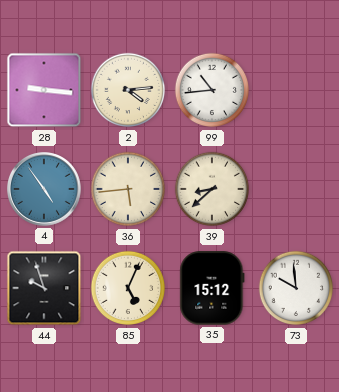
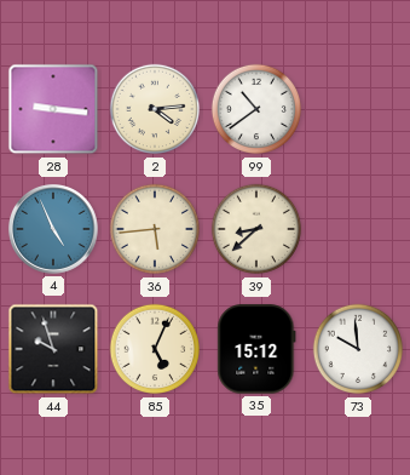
99: 10:44 -> 10:39 (256, 109)
4: 4:54 -> 4:56 (54, 230)
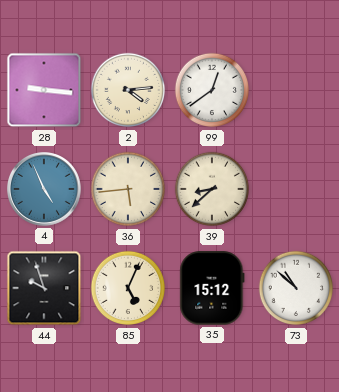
99: 10:39 -> 12:39 (212, 90)
73: 9:59 -> 10:52 (296, 288)
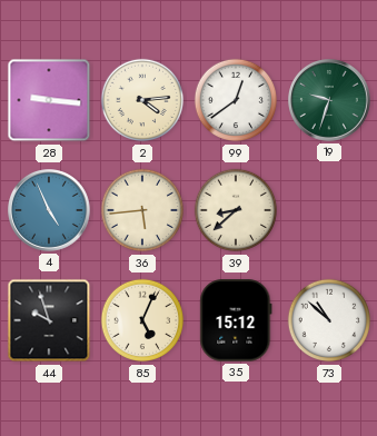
19: none -> 9:33 (330, 101)
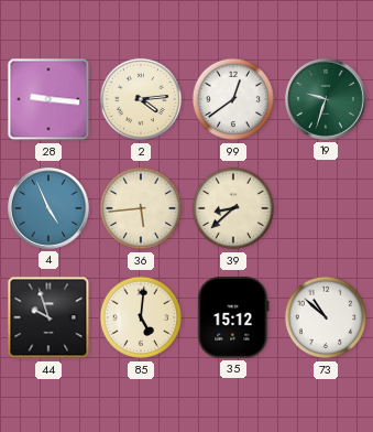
85: 5:04 -> 5:01 (141, 317)
